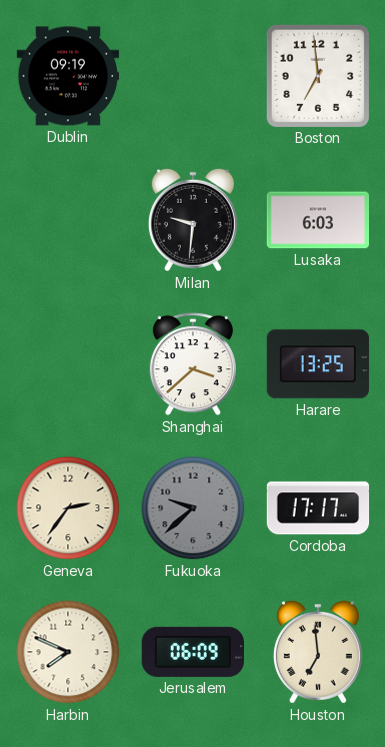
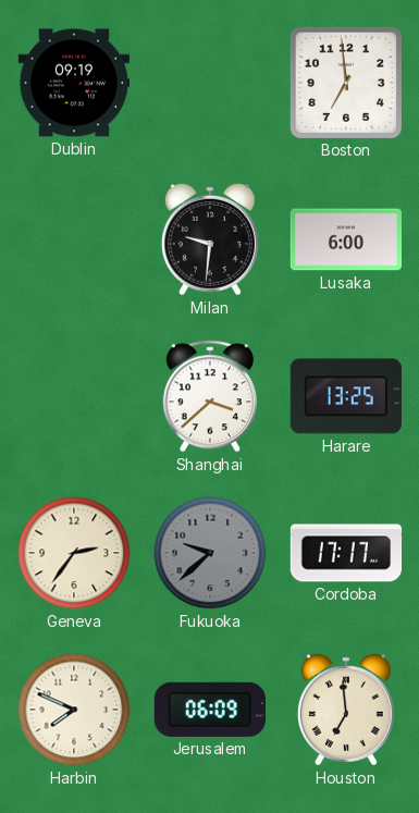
Lusaka: 6:03 -> 6:00 (345, 239)
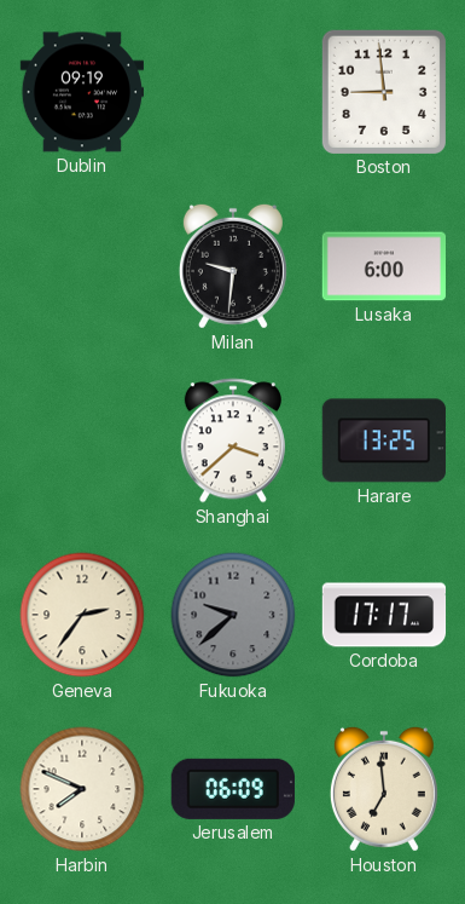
Boston: 6:59 -> 8:59 (384, 92)
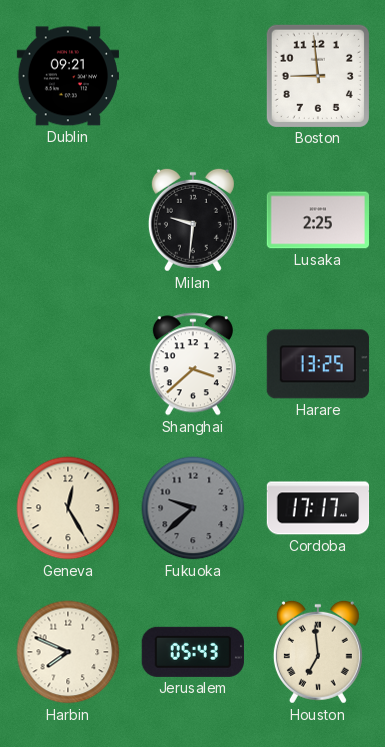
Dublin: 09:19 -> 09:21 (67, 76)
Lusaka: 6:00 -> 2:25 (317, 220)
Geneva: 2:36 -> 12:25 (68, 508)
Jerusalem: 06:09 -> 05:43 (193, 652)
